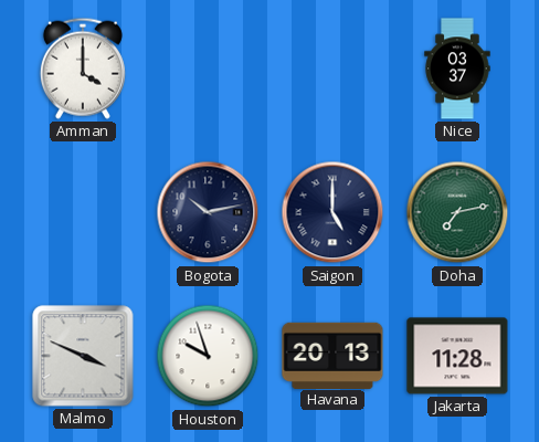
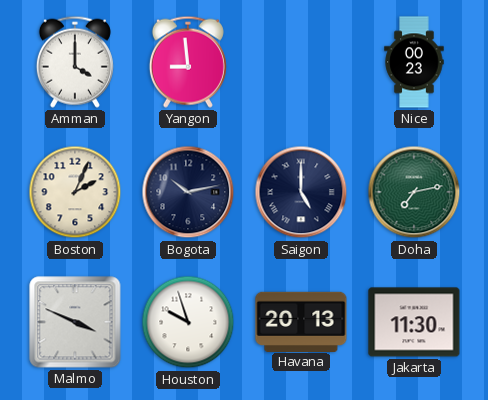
Yangon: none -> 8:59 (188, 62)
Nice: 03:37 -> 00:23 (414, 62)
Boston: none -> 2:04 (75, 192)
Jakarta: 11:28 -> 11:30 (414, 322)
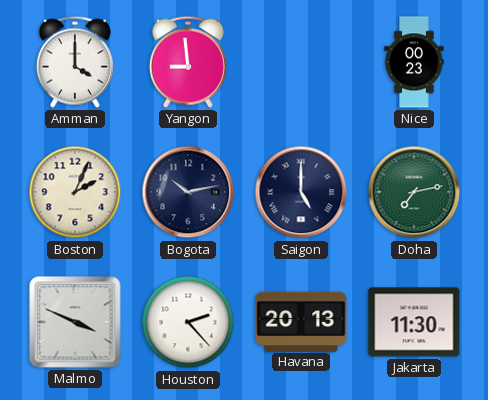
Houston: 9:57 -> 2:23 (188, 322)
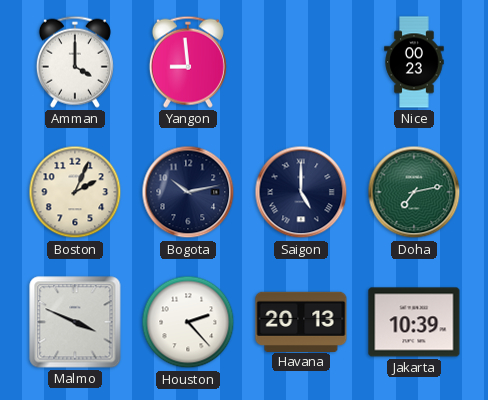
Jakarta: 11:30 -> 10:39 (414, 322)
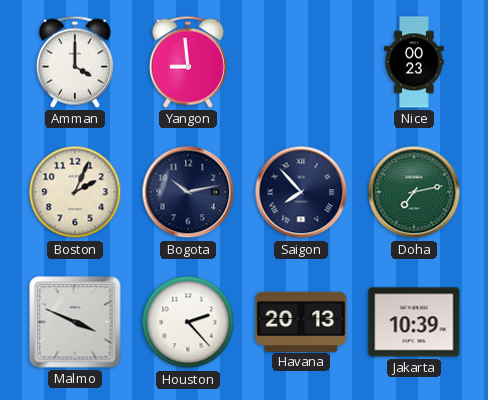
Saigon: 5:00 -> 7:53 (301, 192)
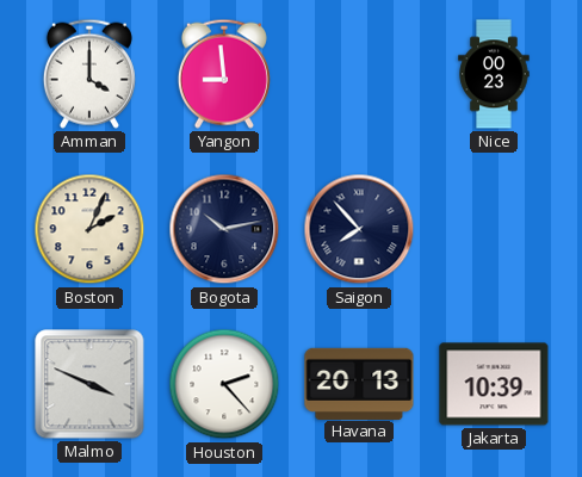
Doha: 7:13 -> none (414, 192)
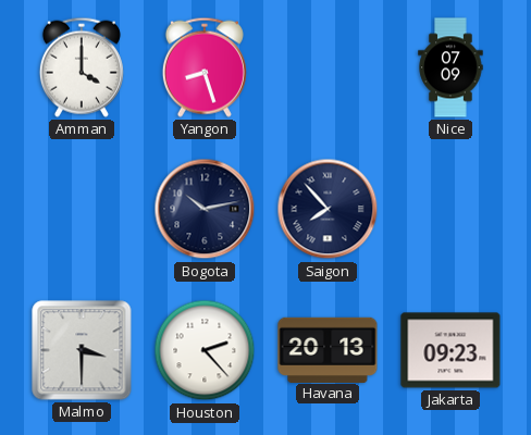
Yangon: 8:59 -> 8:27 (205, 67)
Nice: 00:23 -> 07:09 (450, 67)
Boston: 2:04 -> none (89, 229)
Malmo: 3:49 -> 3:30 (82, 350)
Jakarta: 10:39 -> 09:23 (450, 350)
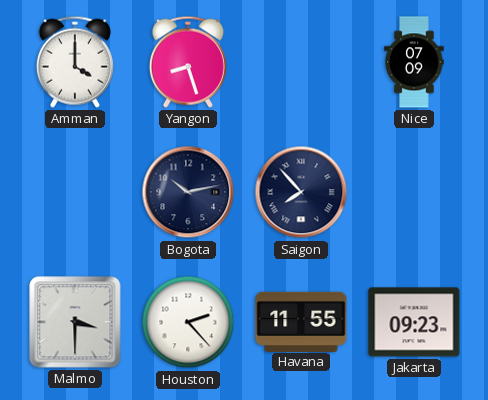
Havana: 20:13 -> 11:55 (301, 321)
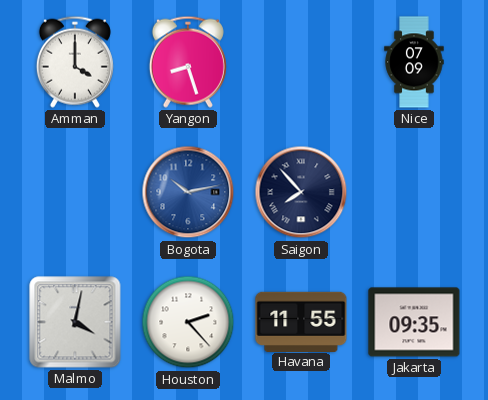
Bogota dial: navy -> blue (188, 192)
Malmo: 3:30 -> 4:02 (75, 322)
Jakarta: 09:23 -> 09:35 (414, 322)
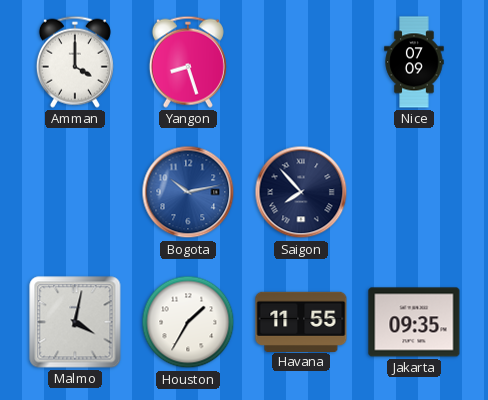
Houston: 2:23 -> 1:35 (188, 322)
